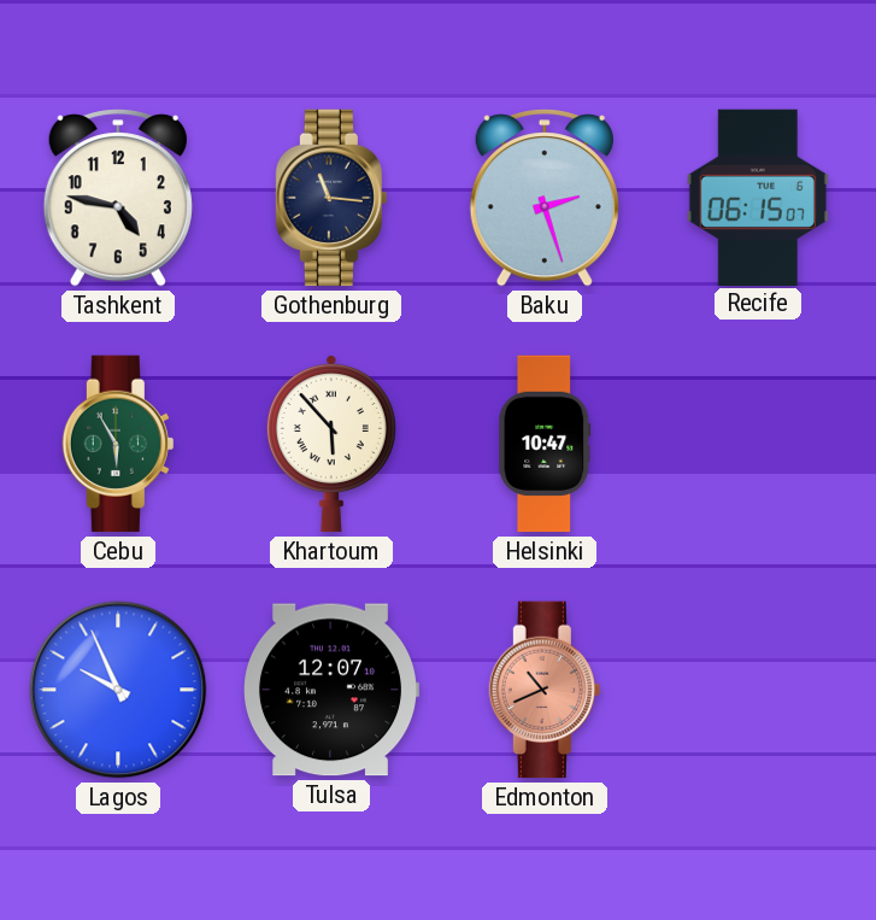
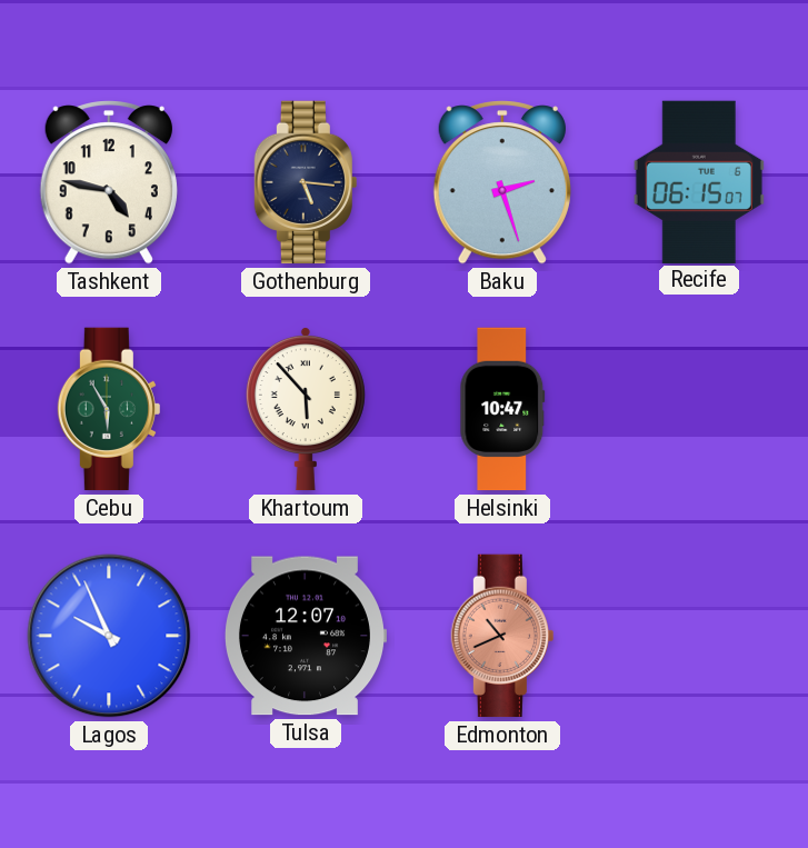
Gothenburg: 11:16 -> 5:16 (306, 182)
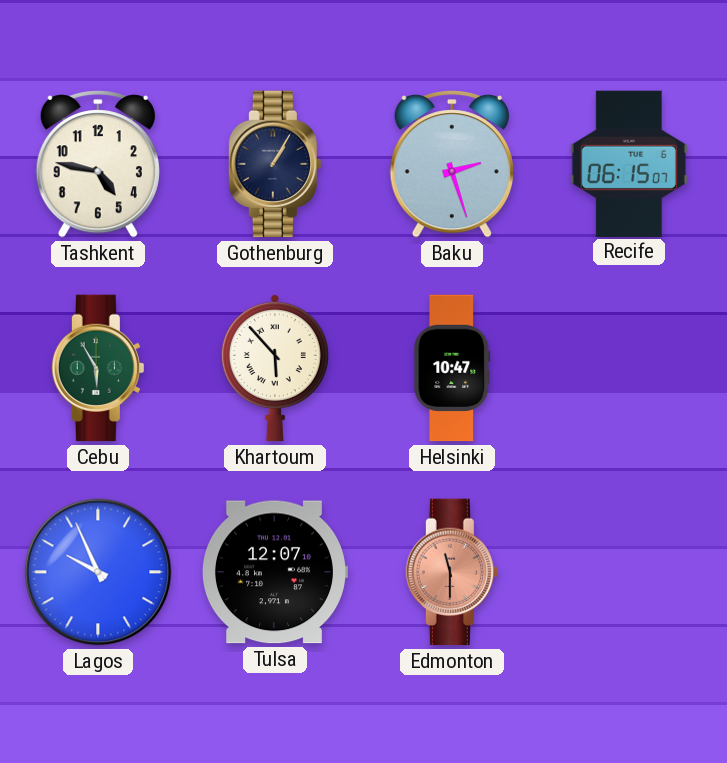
Gothenburg: 5:16 -> 1:05 (275, 164)
Edmonton: 10:41 -> 11:30 (452, 572)
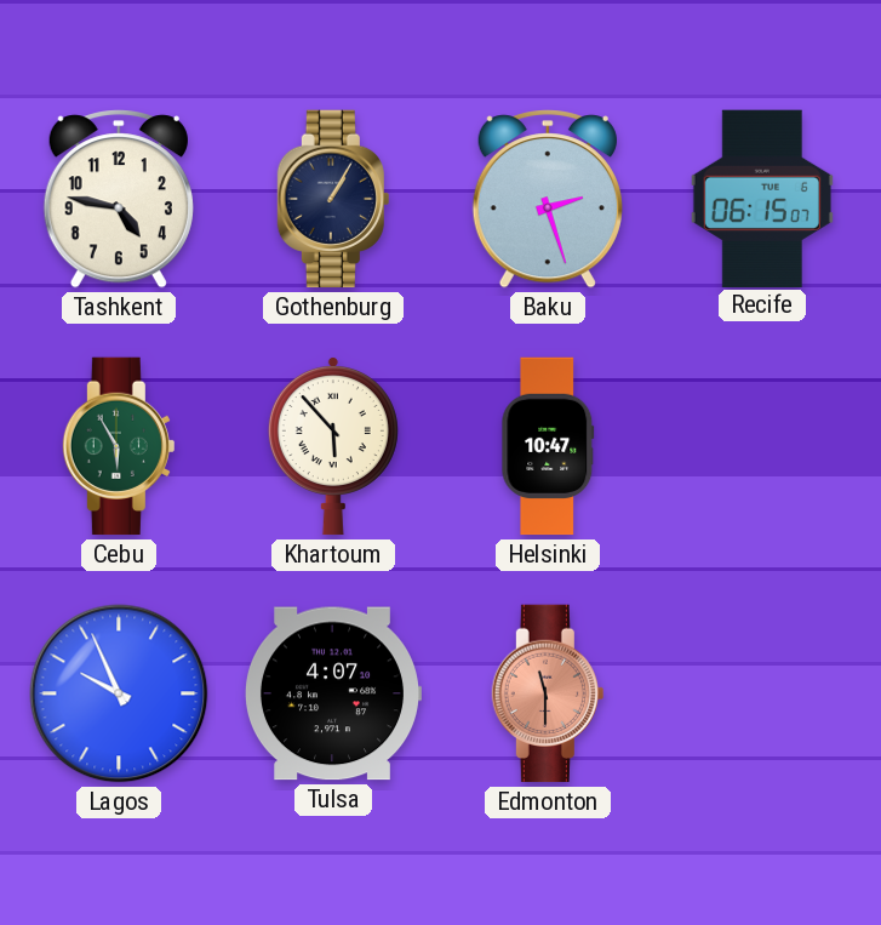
Tulsa: 12:07 -> 4:07 (332, 693)
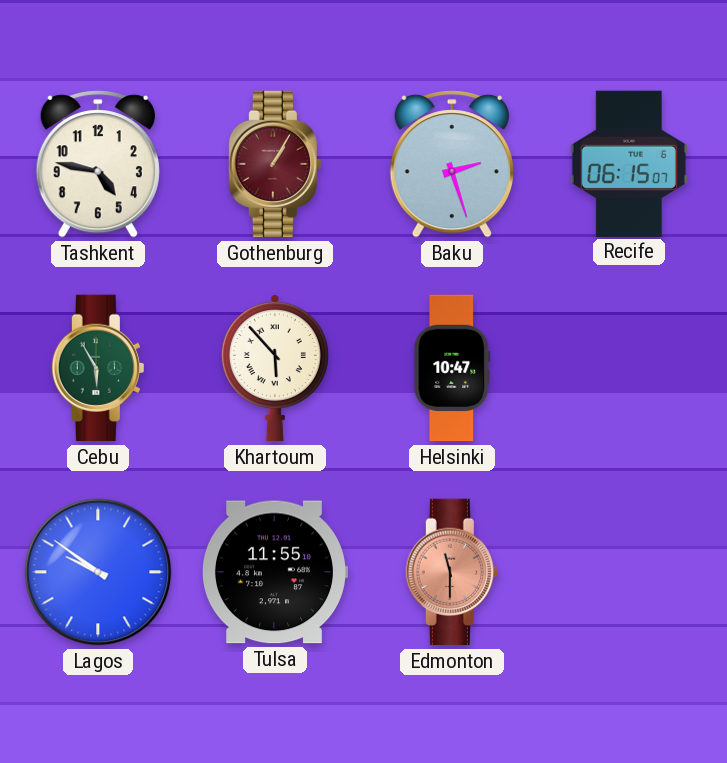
Gothenburg dial: navy -> burgundy (275, 164)
Lagos: 9:56 -> 9:51 (98, 572)
Tulsa: 4:07 -> 11:55 (274, 572)
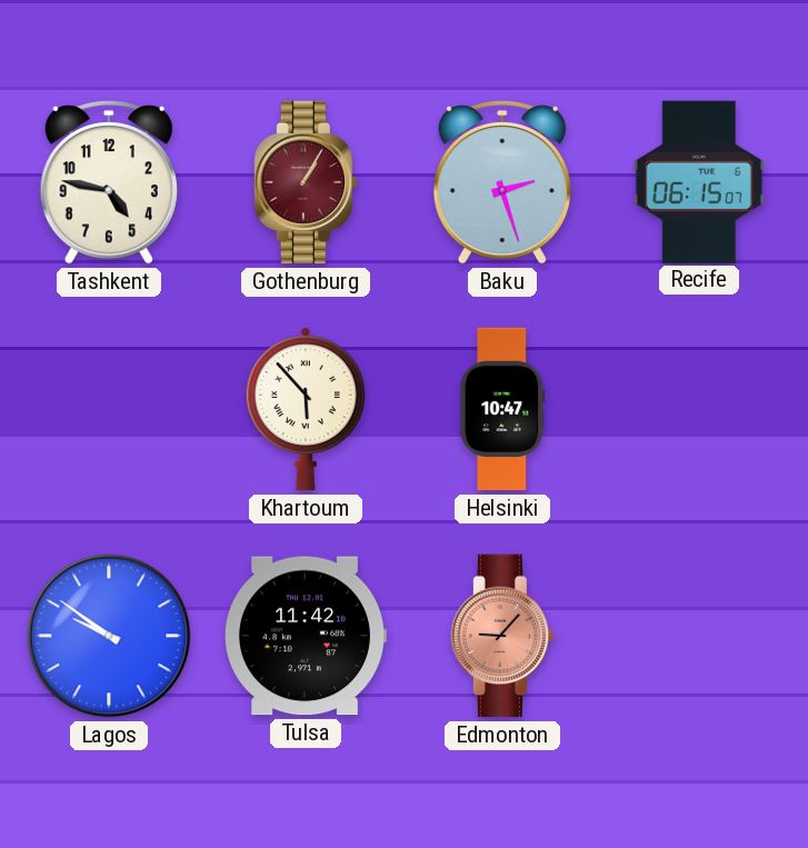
Cebu: 5:55 -> none (98, 368)
Tulsa: 11:55 -> 11:42 (305, 636)
Edmonton: 11:30 -> 9:07 (502, 636)
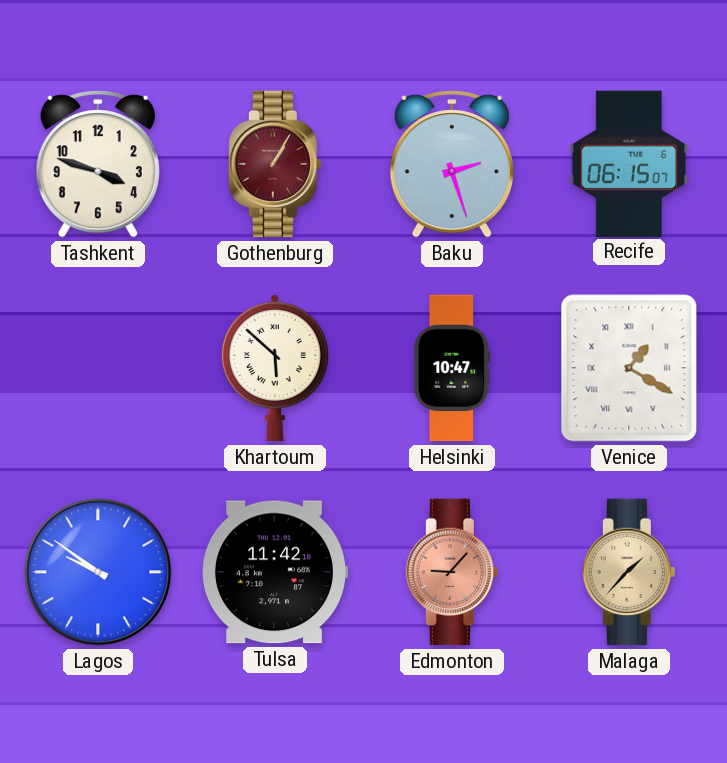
Tashkent: 4:47 -> 3:48 (98, 164)
Khartoum: 5:53 -> 5:52 (275, 368)
Venice: none -> 1:20 (629, 368)
Malaga: none -> 1:37 (629, 572)
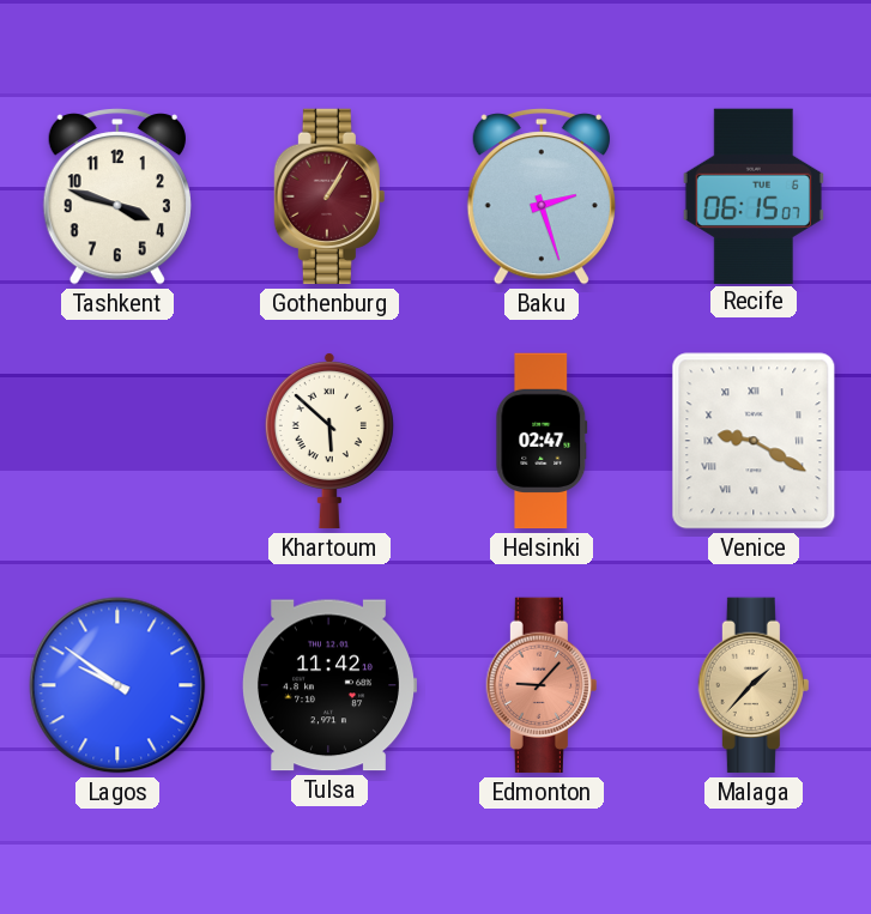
Helsinki: 10:47 -> 02:47 (542, 441)
Venice: 1:20 -> 9:20 (754, 441)
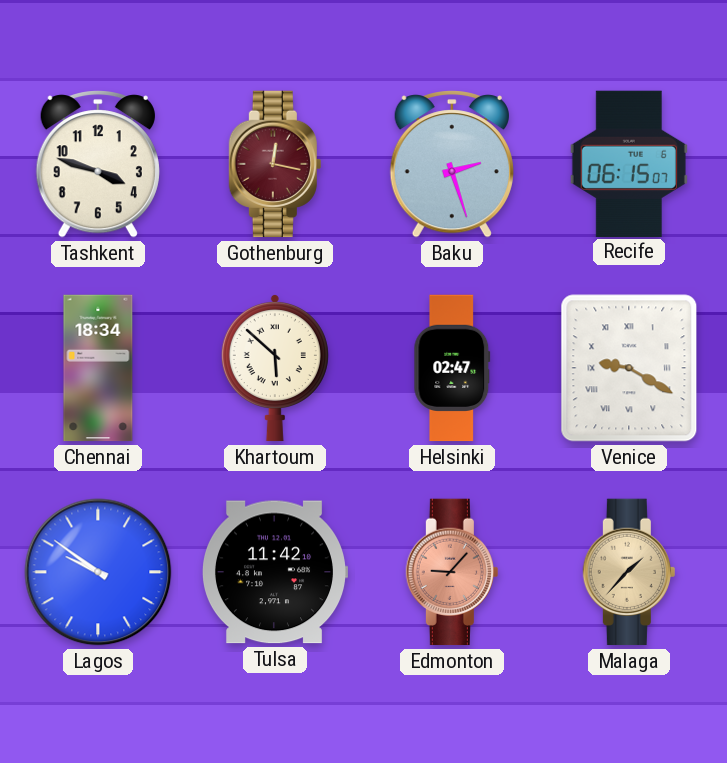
Gothenburg: 1:05 -> 12:17 (275, 164)
Chennai: none -> 18:34 (98, 368)
